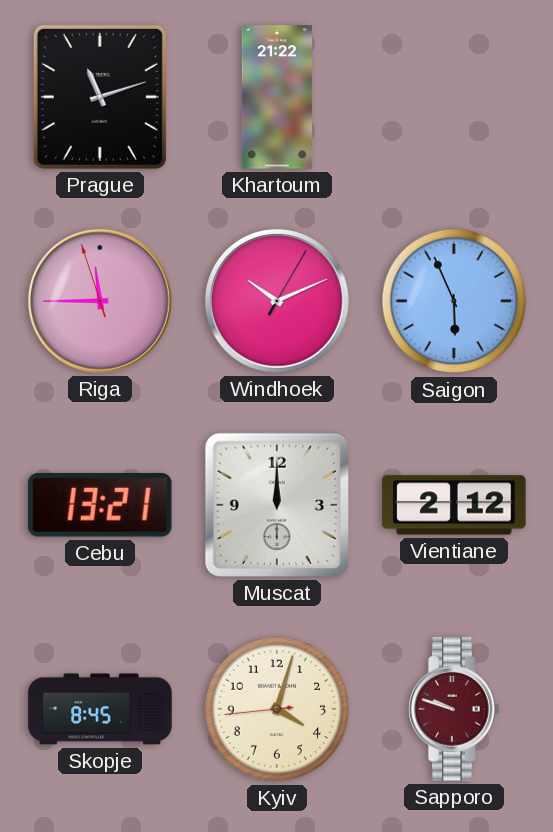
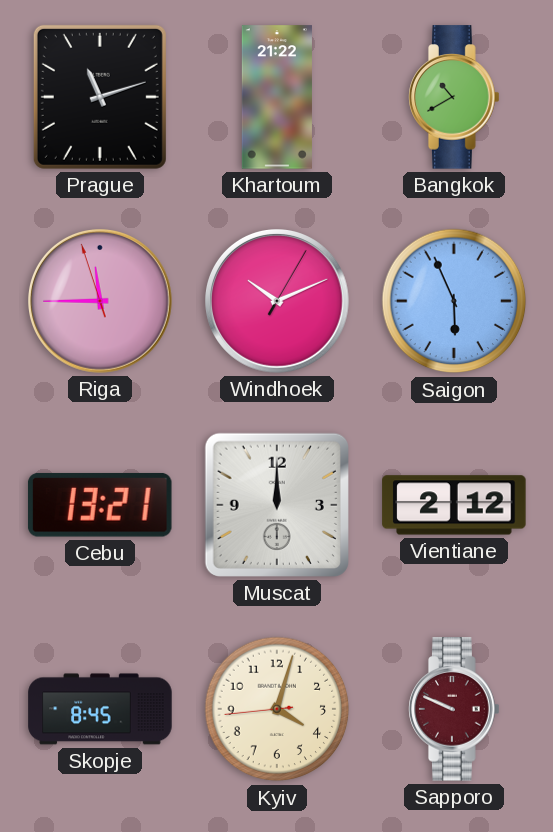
Bangkok: none -> 10:40 (454, 97)
Sapporo: 9:48 -> 9:49 (454, 709)
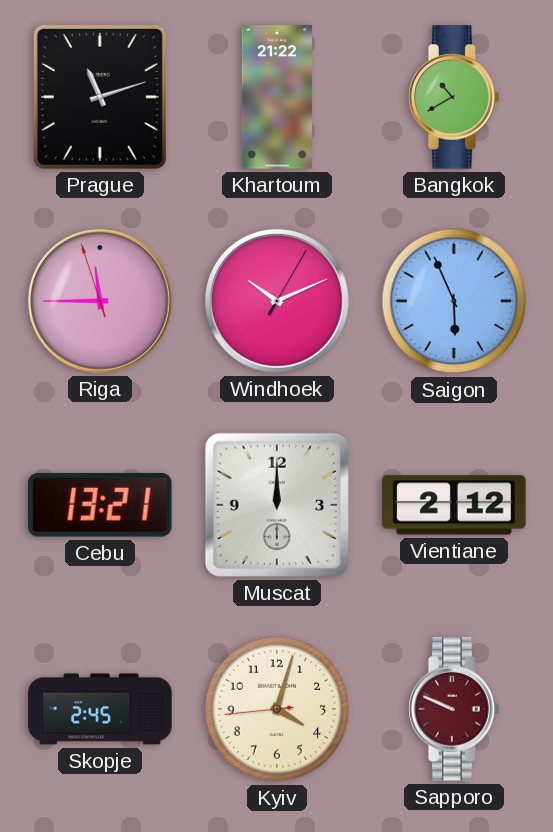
Skopje: 8:45 -> 2:45 (100, 709)
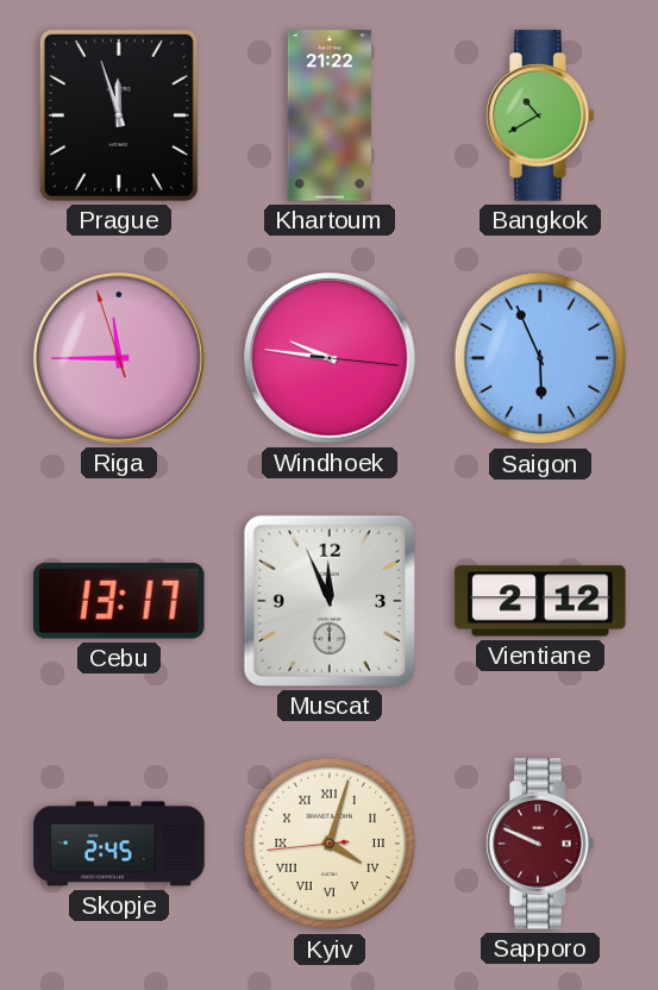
Prague: 11:12 -> 11:57 (119, 115)
Windhoek: 10:11 -> 9:46 (331, 359)
Cebu: 13:21 -> 13:17 (119, 601)
Muscat: 12:00 -> 11:56 (330, 601)
Kyiv numerals: Arabic -> Roman (330, 844)
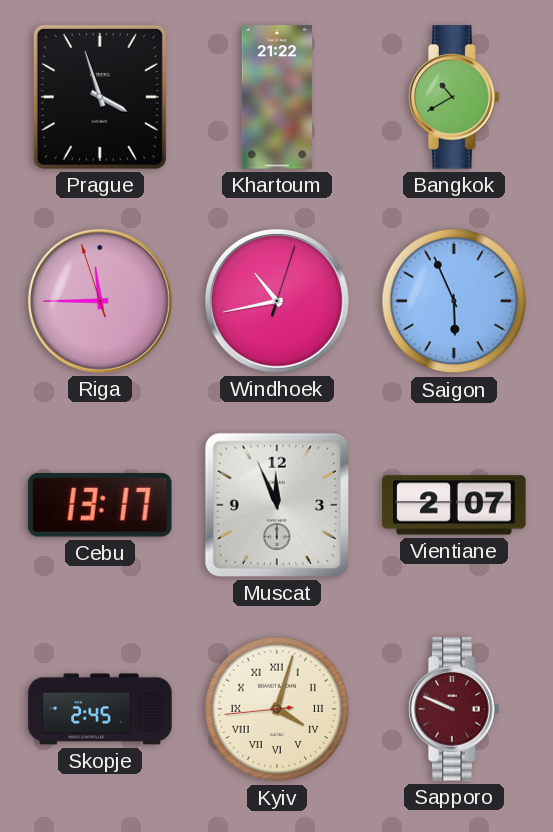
Prague: 11:57 -> 3:57 (100, 97)
Windhoek: 9:46 -> 10:43 (278, 302)
Vientiane: 2:12 -> 2:07 (454, 505)
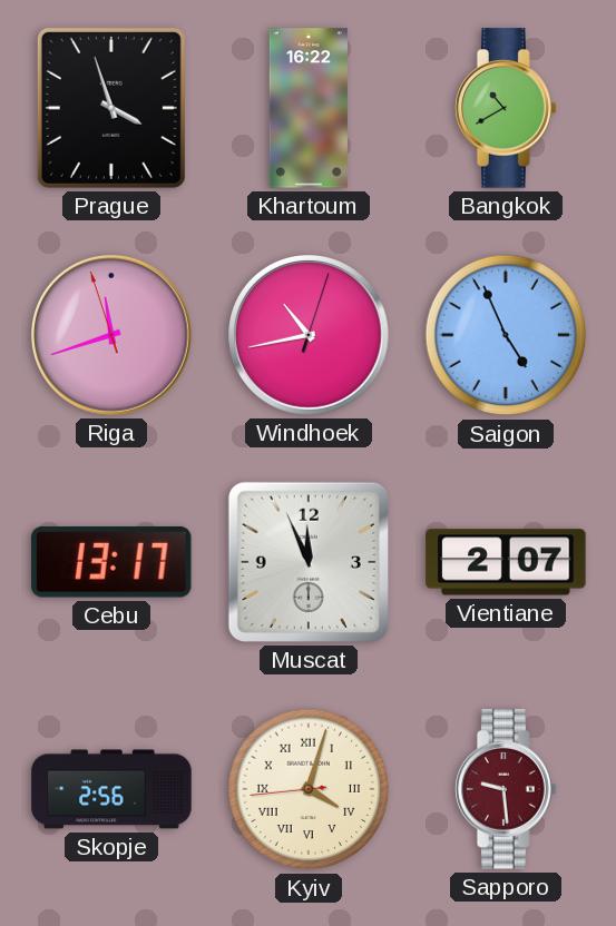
Khartoum: 21:22 -> 16:22 (309, 108)
Riga: 11:44 -> 11:41 (113, 336)
Saigon: 5:56 -> 4:56 (506, 335)
Skopje: 2:45 -> 2:56 (111, 789)
Sapporo: 9:49 -> 9:29 (506, 789)
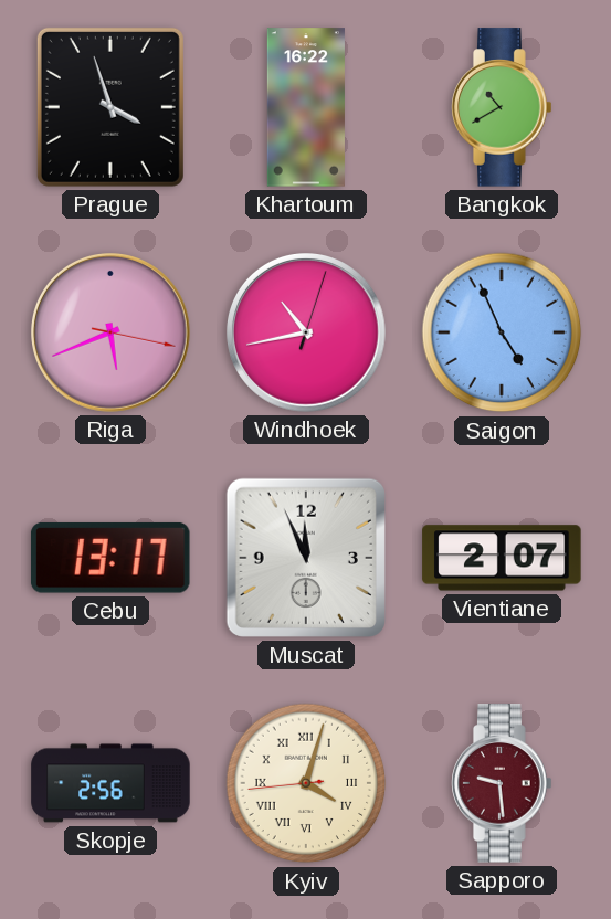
Riga: 11:41 -> 5:41 (112, 334)
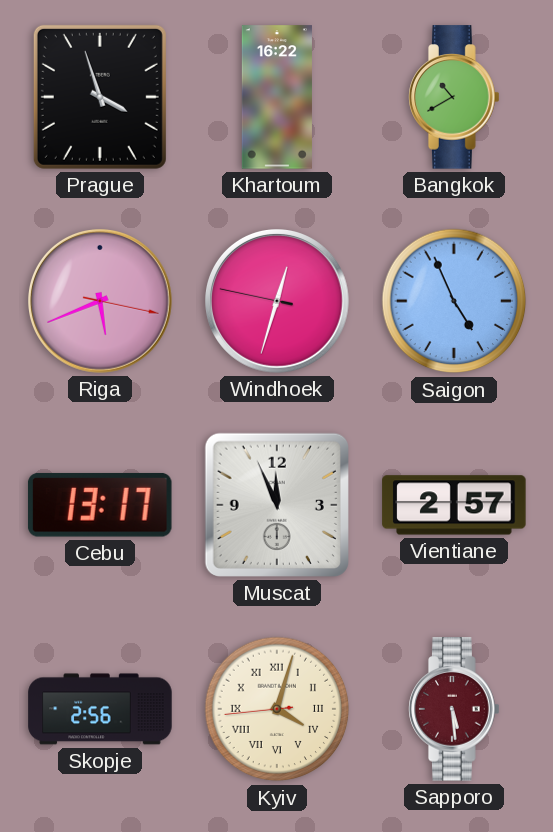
Windhoek: 10:43 -> 12:32 (278, 302)
Vientiane: 2:07 -> 2:57 (454, 505)
Sapporo: 9:29 -> 5:29 (454, 709)
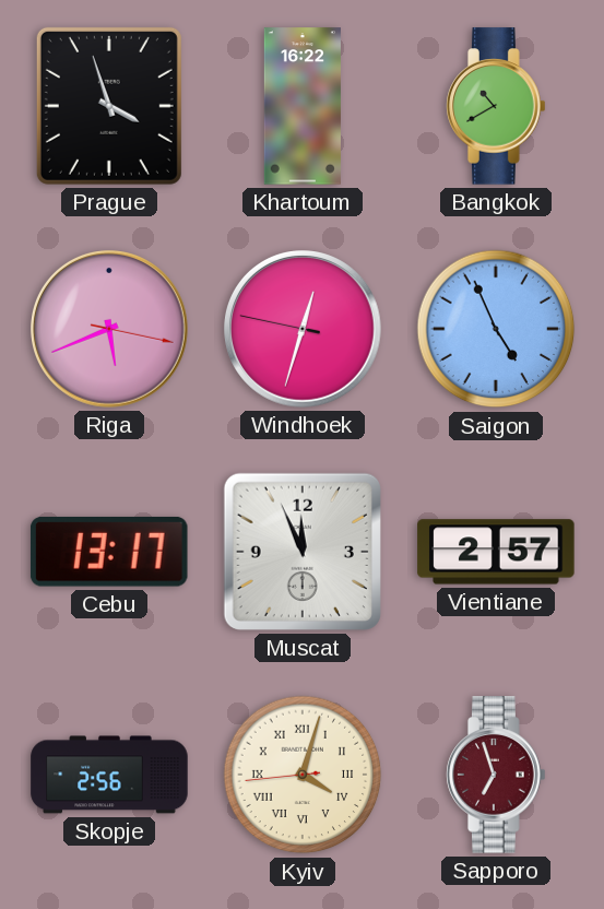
Sapporo: 5:29 -> 6:57 (496, 775)
